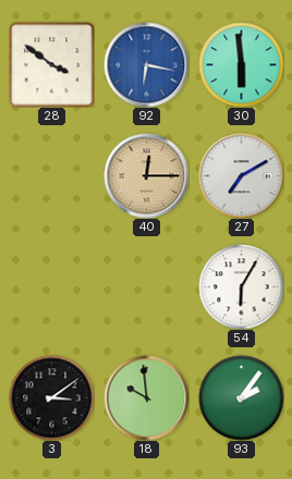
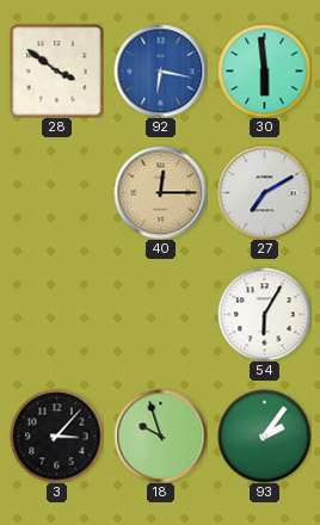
3: 3:09 -> 3:07 (56, 436)
18: 9:59 -> 9:57 (160, 436)
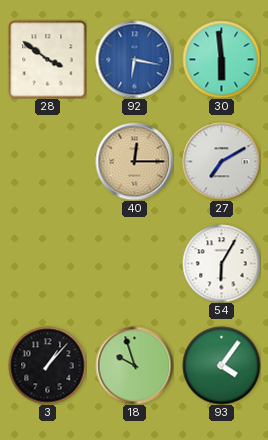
3: 3:07 -> 1:07 (47, 365)
93: 2:06 -> 4:06 (221, 365)
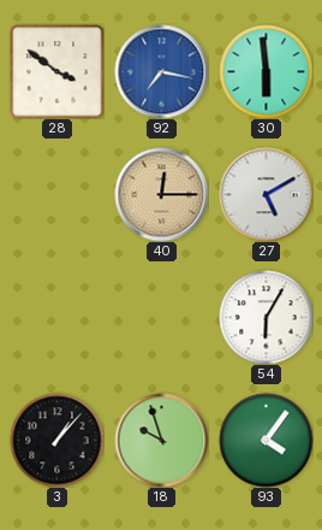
92: 6:17 -> 7:17 (161, 71)
27: 7:10 -> 5:10 (266, 194)
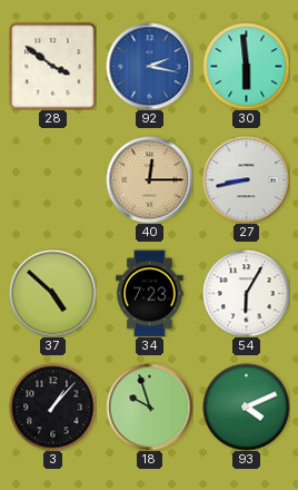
92: 7:17 -> 2:17 (149, 66)
27: 5:10 -> 8:43 (246, 179)
37: none -> 4:52 (52, 293)
34: none -> 7:23 (150, 293)
93: 4:06 -> 4:11 (246, 406)
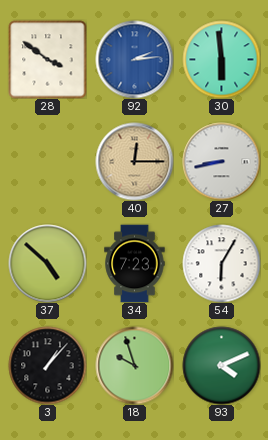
92: 2:17 -> 2:14 (134, 59)
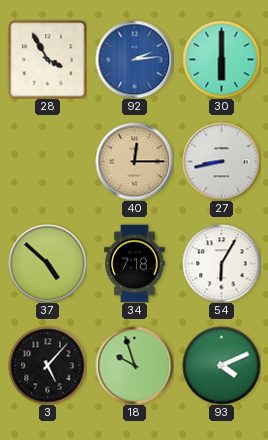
28: 3:51 -> 3:55 (47, 59)
30: 5:59 -> 6:00 (221, 59)
34: 7:23 -> 7:18 (135, 263)
3: 1:07 -> 5:07 (47, 365)
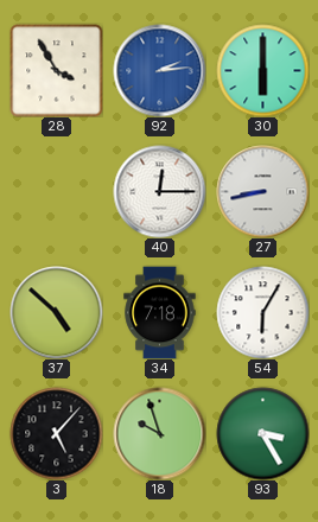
40 dial: champagne -> white (159, 191)
93: 4:11 -> 3:25 (262, 433)
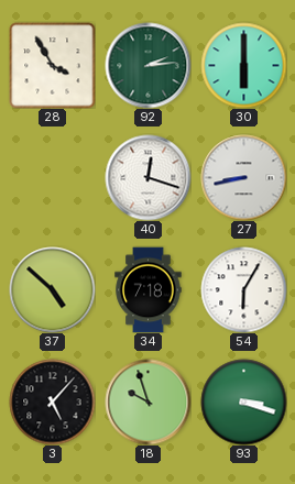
92 dial: blue -> green (147, 65)
40: 12:15 -> 12:18 (147, 177)
93: 3:25 -> 3:18 (243, 402)
